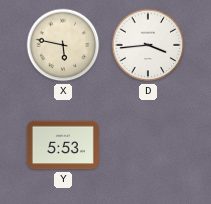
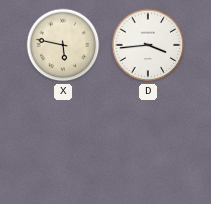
Y: 5:53 -> none (63, 145)
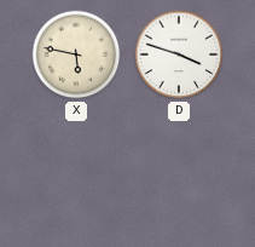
D: 3:44 -> 3:48 (179, 54)
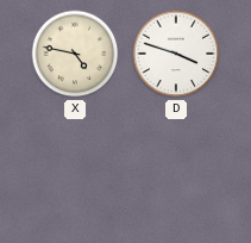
X: 5:47 -> 4:47 (75, 54)
